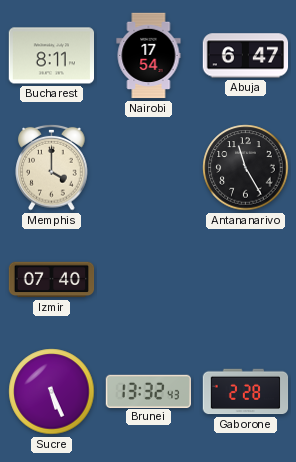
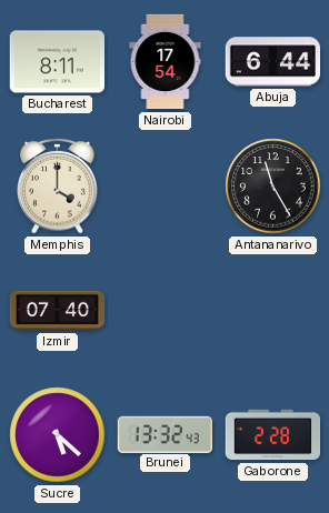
Abuja: 6:47 -> 6:44 (273, 62)
Sucre: 5:26 -> 5:22 (58, 435)
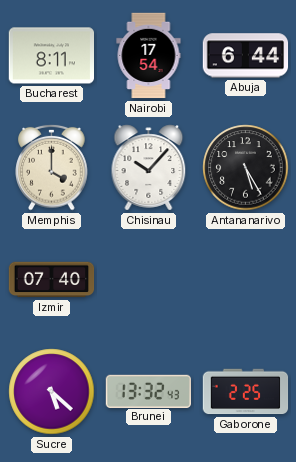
Chisinau: none -> 10:07 (149, 168)
Antananarivo: 11:25 -> 5:25 (246, 168)
Gaborone: 2:28 -> 2:25 (246, 392)
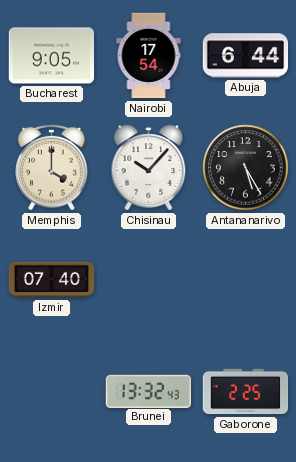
Bucharest: 8:11 -> 9:05 (51, 56)
Sucre: 5:22 -> none (52, 392)
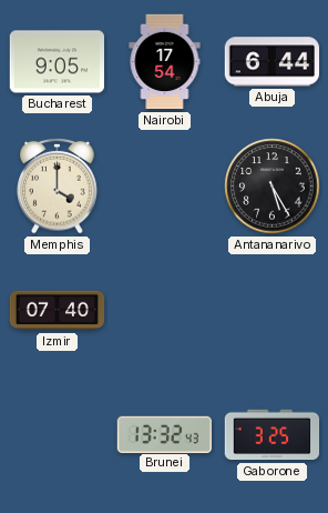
Chisinau: 10:07 -> none (149, 168)
Gaborone: 2:25 -> 3:25 (273, 435)
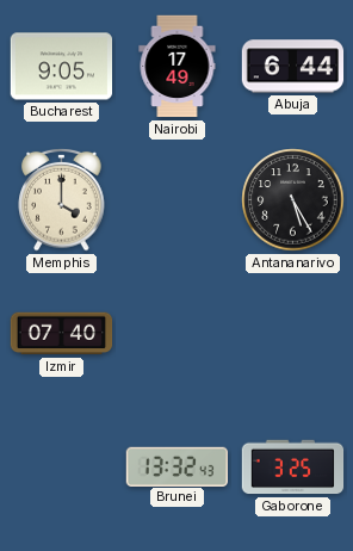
Nairobi: 17:54 -> 17:49 (178, 67)
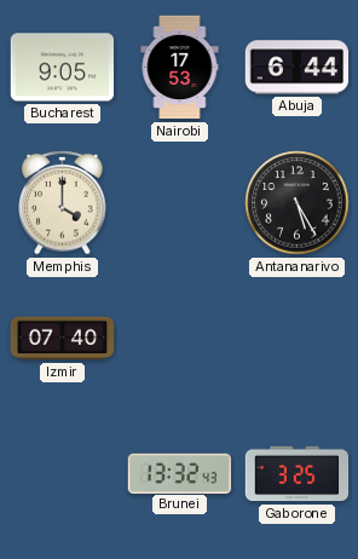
Nairobi: 17:49 -> 17:53 (180, 68)
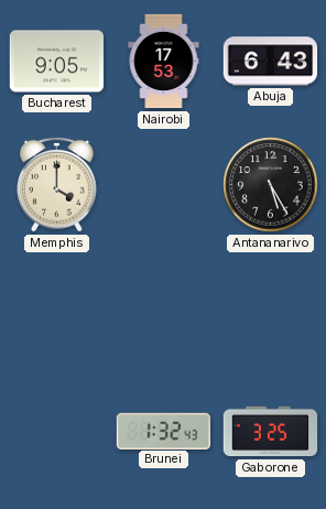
Abuja: 6:44 -> 6:43 (271, 62)
Izmir: 07:40 -> none (63, 339)
Brunei: 13:32 -> 1:32 (163, 431)
